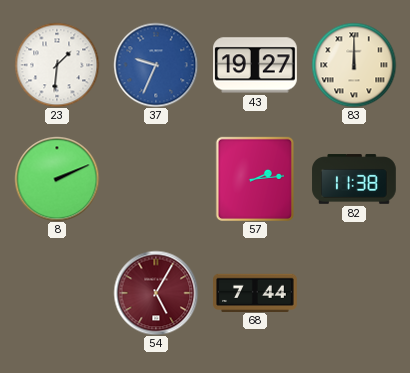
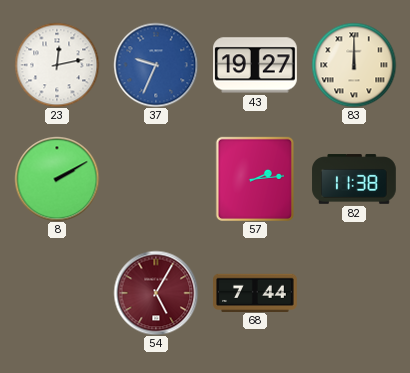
23: 1:31 -> 12:13 (57, 65)
8: 2:11 -> 2:10 (57, 179)
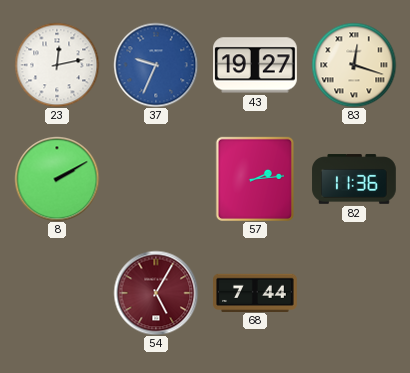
83: 12:00 -> 12:18 (354, 65)
82: 11:38 -> 11:36 (354, 179)
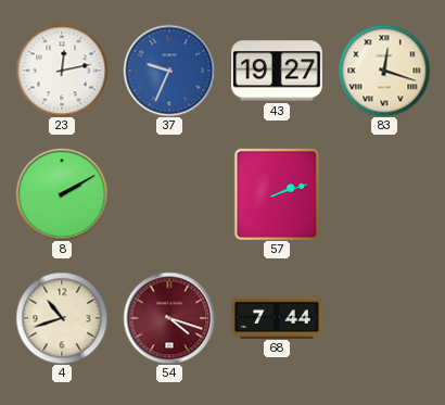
57: 2:14 -> 2:12 (277, 194)
82: 11:36 -> none (354, 179)
4: none -> 10:42 (62, 318)
54: 5:05 -> 4:18 (169, 318)
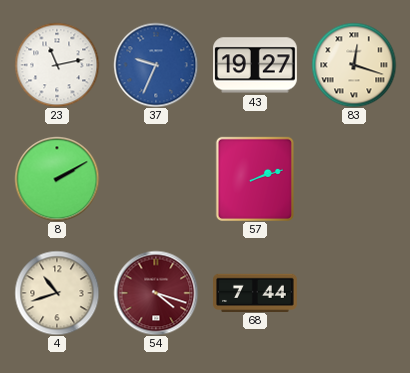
23: 12:13 -> 11:13 (57, 65)
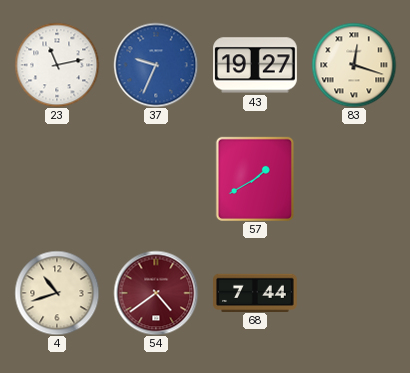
8: 2:10 -> none (57, 179)
57: 2:12 -> 1:40 (255, 179)
54: 4:18 -> 4:39 (156, 293)
